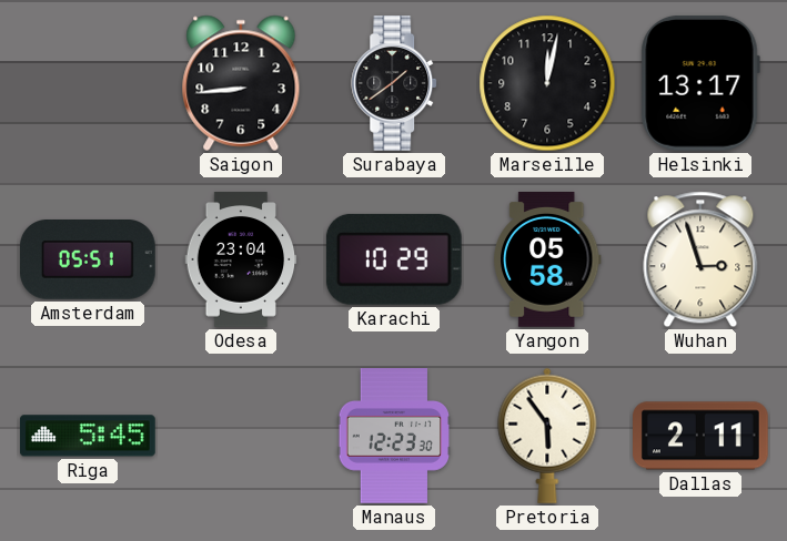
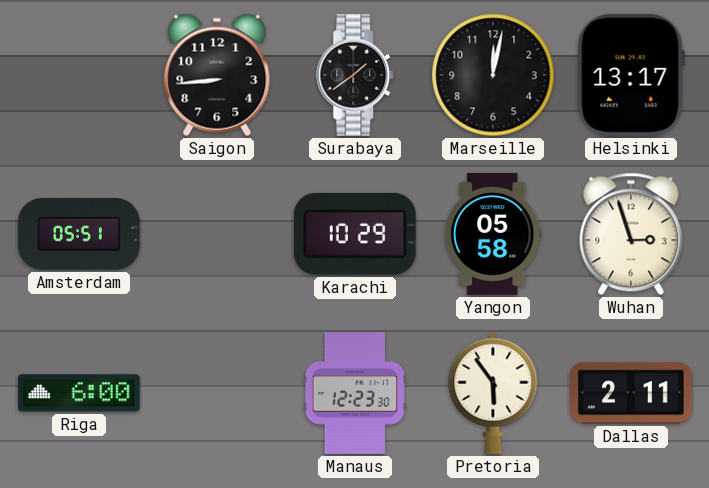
Odesa: 23:04 -> none (241, 259)
Riga: 5:45 -> 6:00 (80, 393)
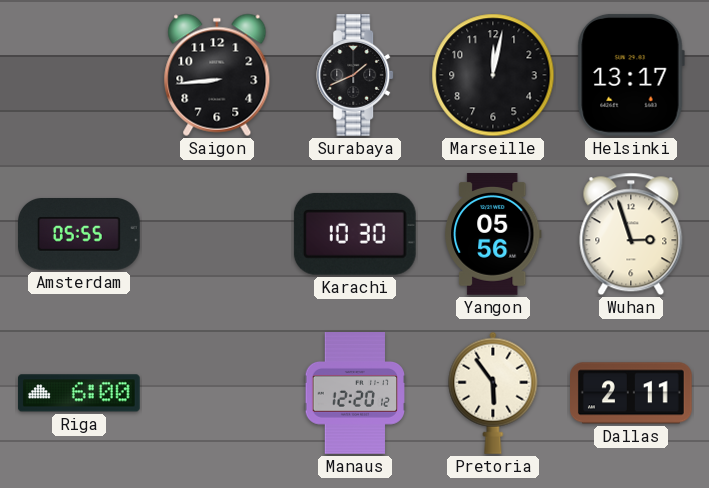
Surabaya: 1:39 -> 1:41 (356, 76)
Amsterdam: 05:51 -> 05:55 (80, 235)
Karachi: 10:29 -> 10:30 (355, 234)
Yangon: 05:58 -> 05:56 (494, 235)
Manaus: 12:23 -> 12:20 (355, 393)
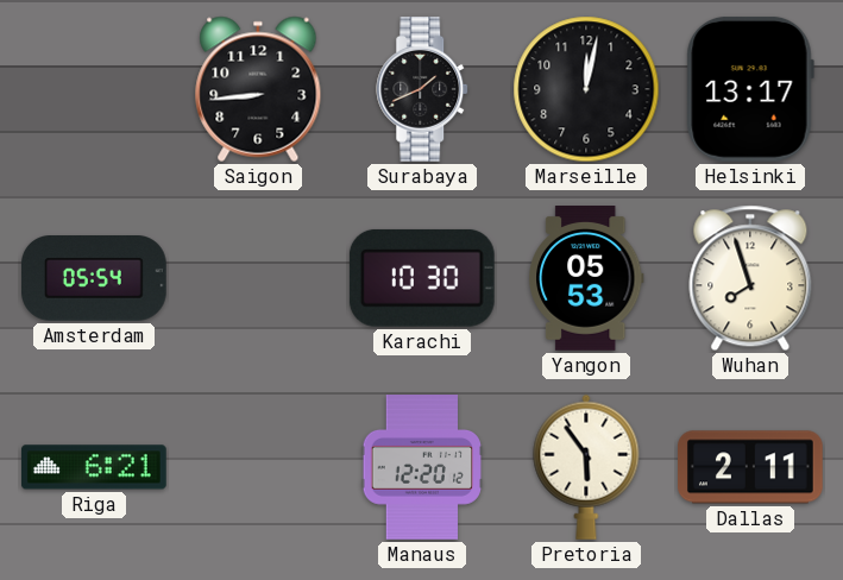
Amsterdam: 05:55 -> 05:54 (95, 279)
Yangon: 05:56 -> 05:53 (587, 279)
Wuhan: 2:57 -> 7:57 (750, 278)
Riga: 6:00 -> 6:21 (95, 467)
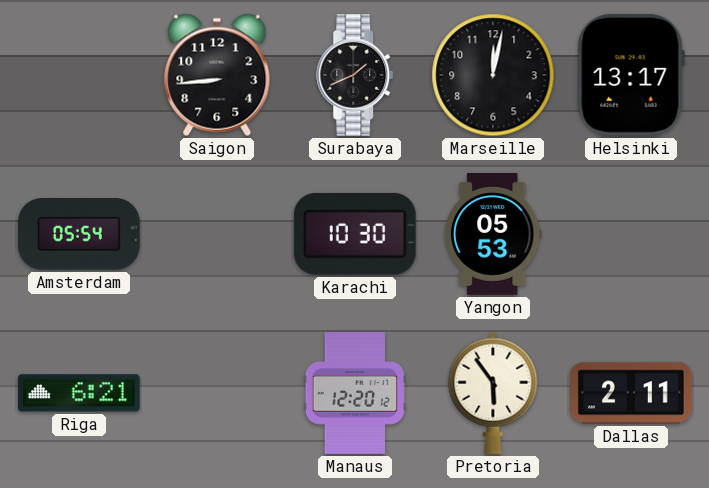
Wuhan: 7:57 -> none (750, 278)
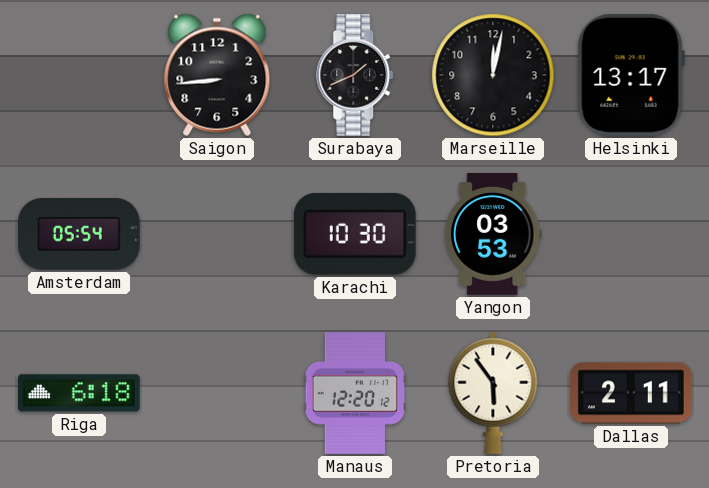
Yangon: 05:53 -> 03:53 (494, 235)
Riga: 6:21 -> 6:18 (80, 393)
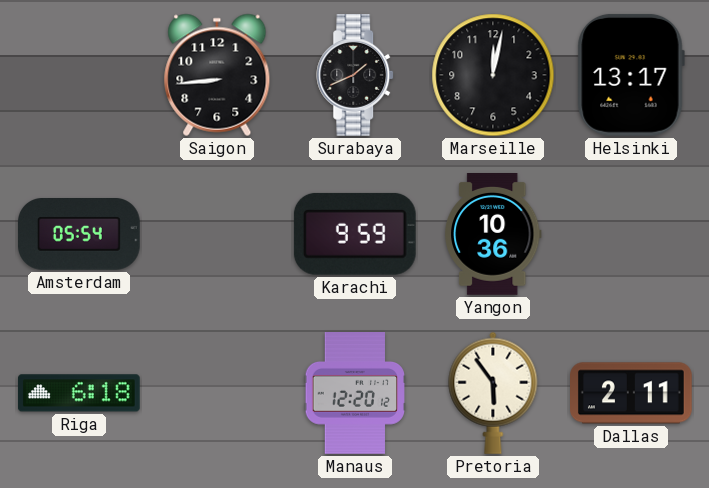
Karachi: 10:30 -> 9:59 (355, 234)
Yangon: 03:53 -> 10:36 (494, 235)
